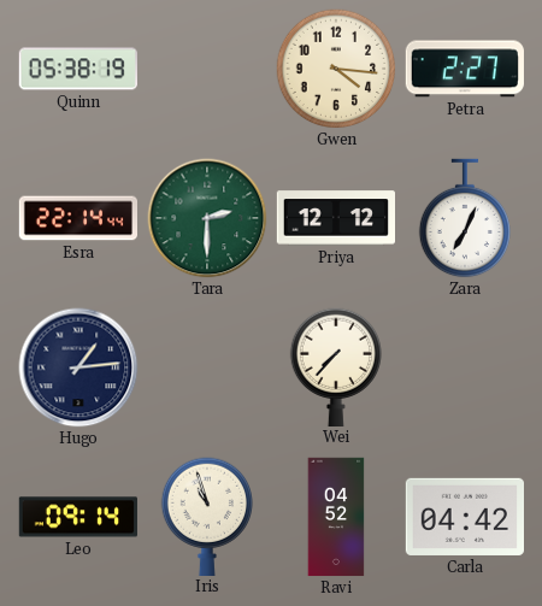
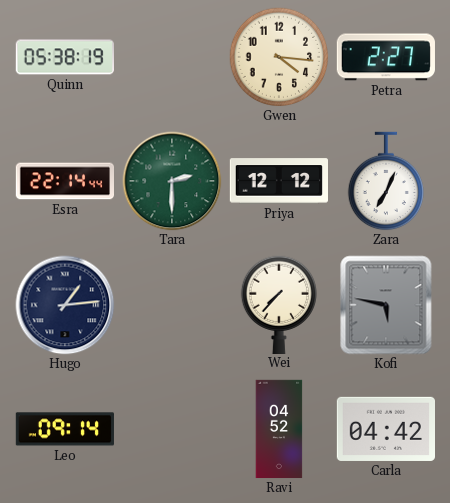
Kofi: none -> 5:47 (386, 305)
Iris: 10:57 -> none (206, 516)
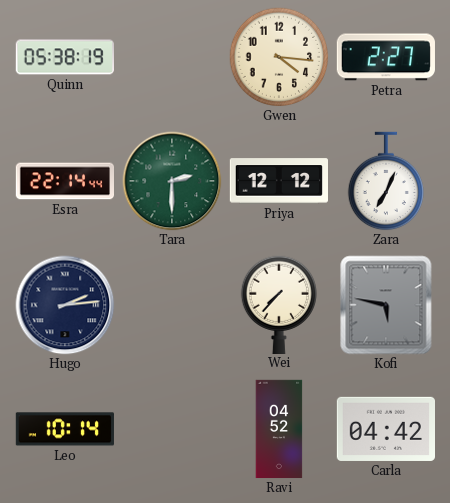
Hugo: 1:14 -> 2:14 (65, 305)
Leo: 09:14 -> 10:14 (64, 429)
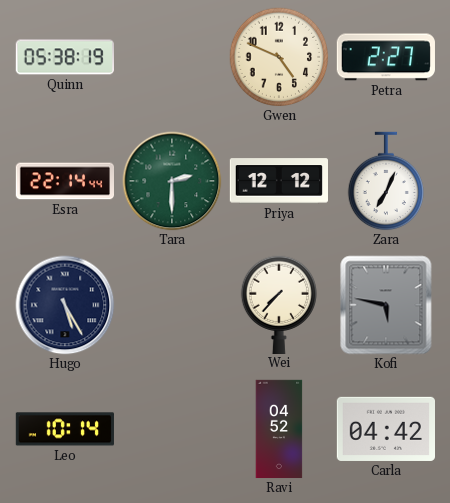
Gwen: 4:16 -> 4:49 (279, 57)
Hugo: 2:14 -> 5:25 (65, 305)
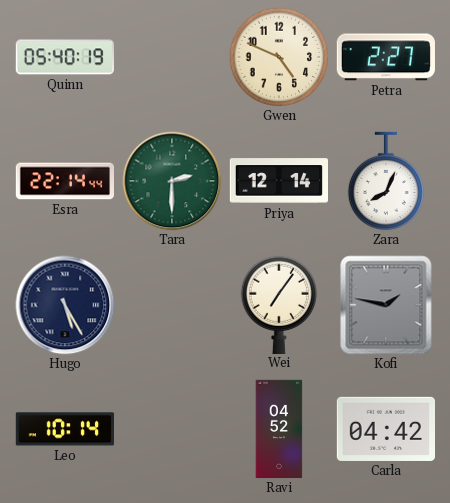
Quinn: 05:38 -> 05:40 (65, 57)
Priya: 12:12 -> 12:14 (278, 181)
Zara: 7:04 -> 8:04 (385, 181)
Wei: 7:37 -> 7:06 (278, 304)
Kofi: 5:47 -> 1:47 (386, 305)
